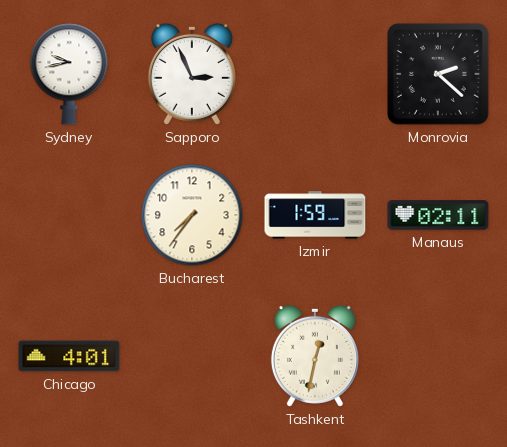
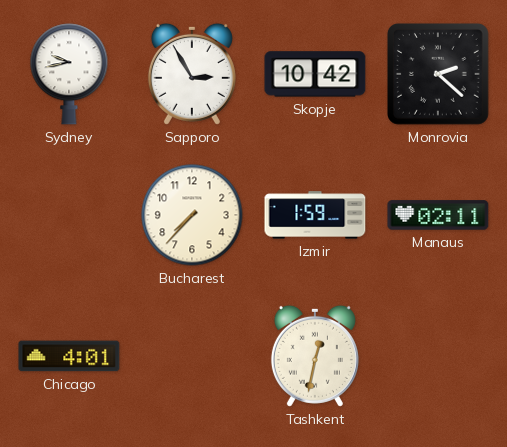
Sapporo: 2:56 -> 2:55 (192, 74)
Skopje: none -> 10:42 (315, 74)
Bucharest: 7:36 -> 7:37 (192, 215)
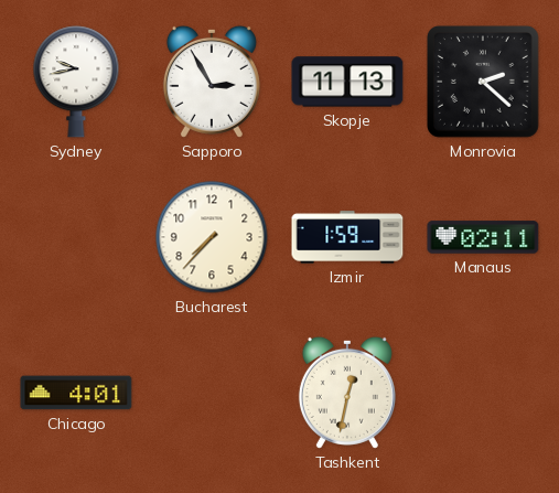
Skopje: 10:42 -> 11:13 (347, 82)
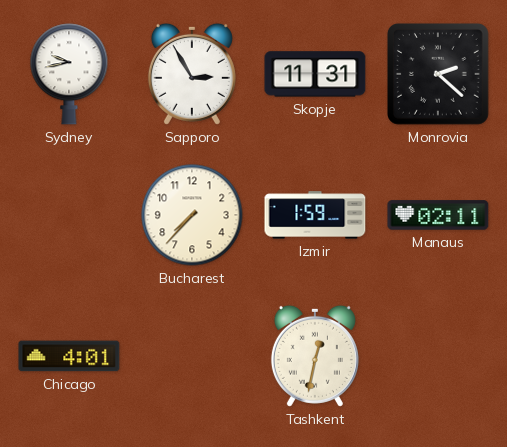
Skopje: 11:13 -> 11:31 (315, 74)
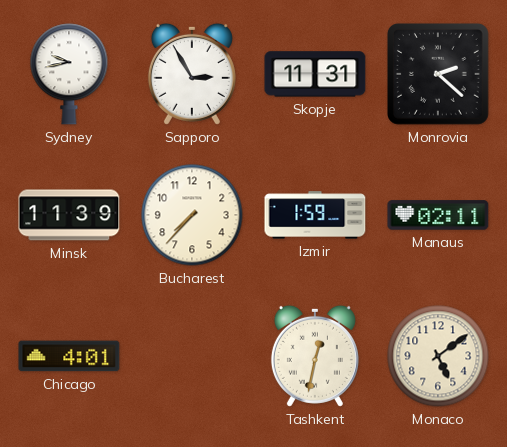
Minsk: none -> 11:39 (69, 215)
Monaco: none -> 5:09 (438, 356)
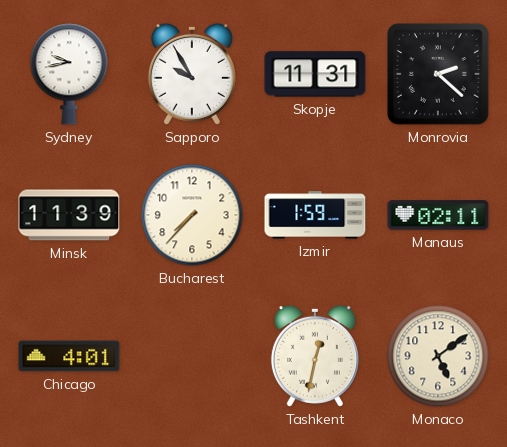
Sapporo: 2:55 -> 9:55 (192, 74)
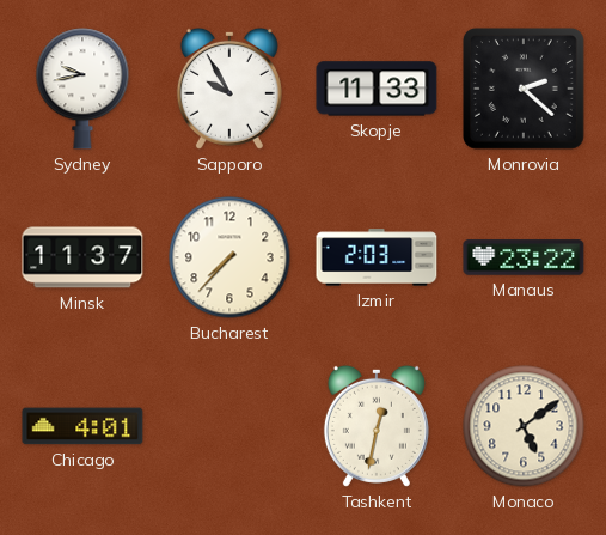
Skopje: 11:31 -> 11:33 (377, 89)
Minsk: 11:39 -> 11:37 (82, 257)
Izmir: 1:59 -> 2:03 (377, 257)
Manaus: 02:11 -> 23:22 (524, 257)
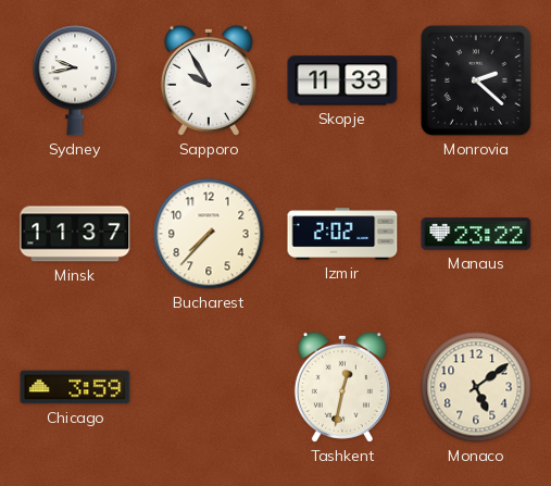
Izmir: 2:03 -> 2:02 (342, 234)
Chicago: 4:01 -> 3:59 (75, 387)
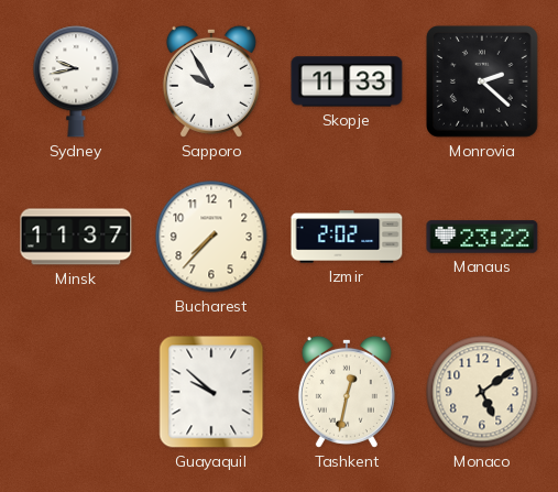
Chicago: 3:59 -> none (75, 387)
Guayaquil: none -> 9:52 (211, 392)
